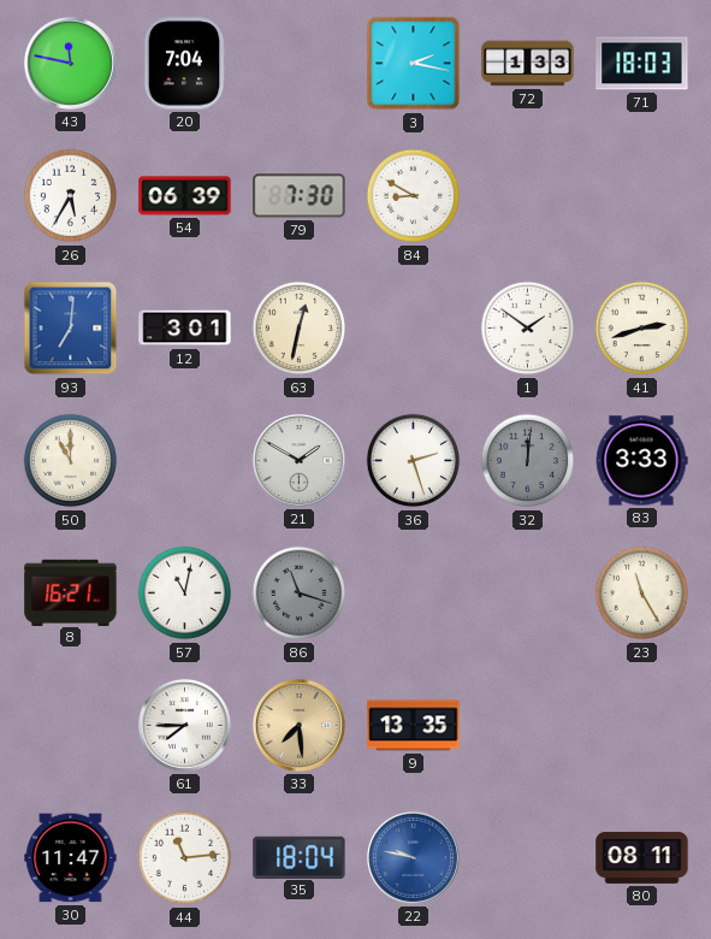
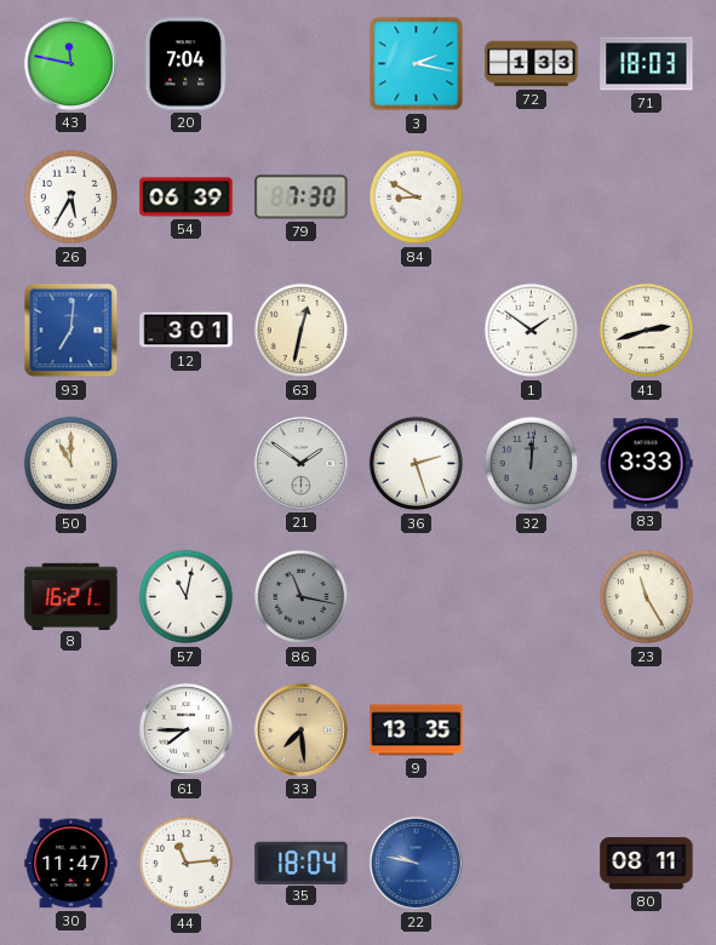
21: 1:50 -> 1:51 (300, 463)
86: 11:18 -> 11:17 (302, 597)
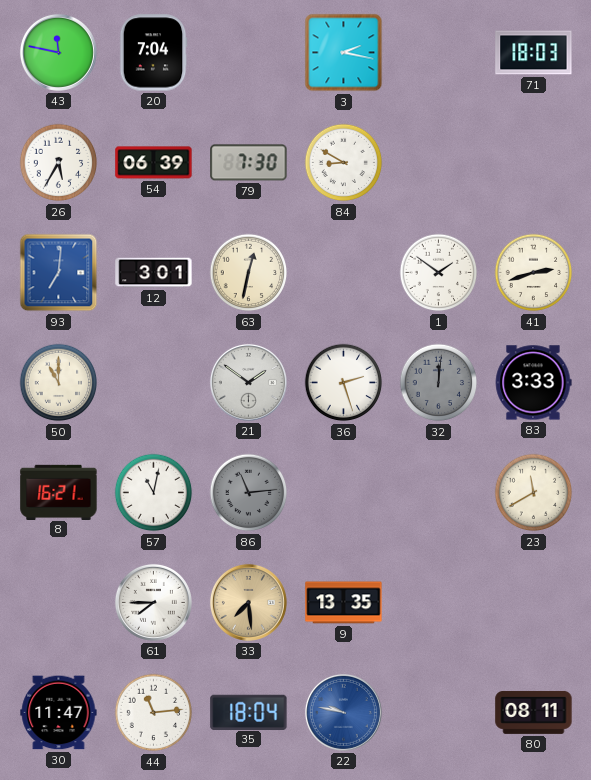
72: 1:33 -> none (532, 64)
86: 11:17 -> 11:14 (249, 493)
23: 11:25 -> 11:40 (534, 493)
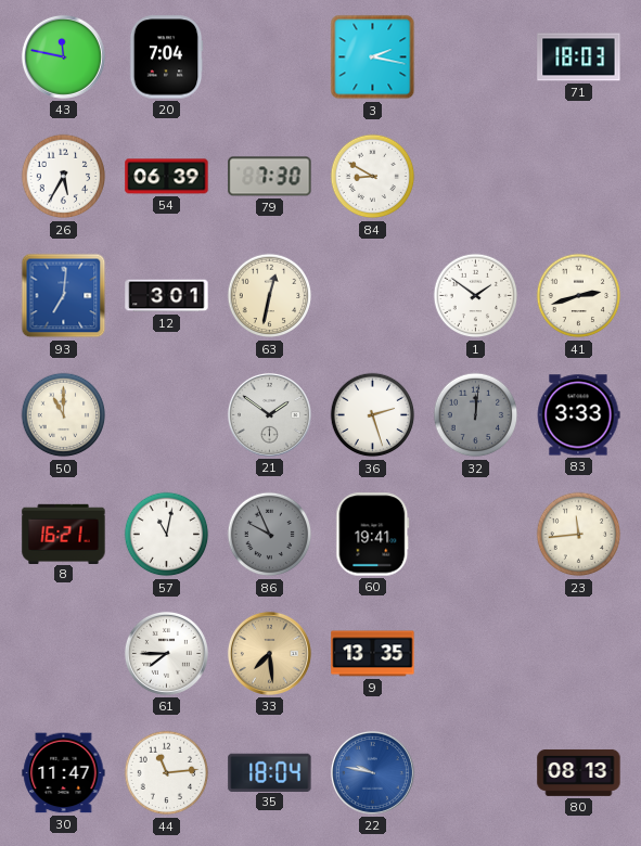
86: 11:14 -> 9:56 (270, 535)
60: none -> 19:41 (373, 535)
23: 11:40 -> 11:44 (579, 535)
80: 08:11 -> 08:13 (579, 772)
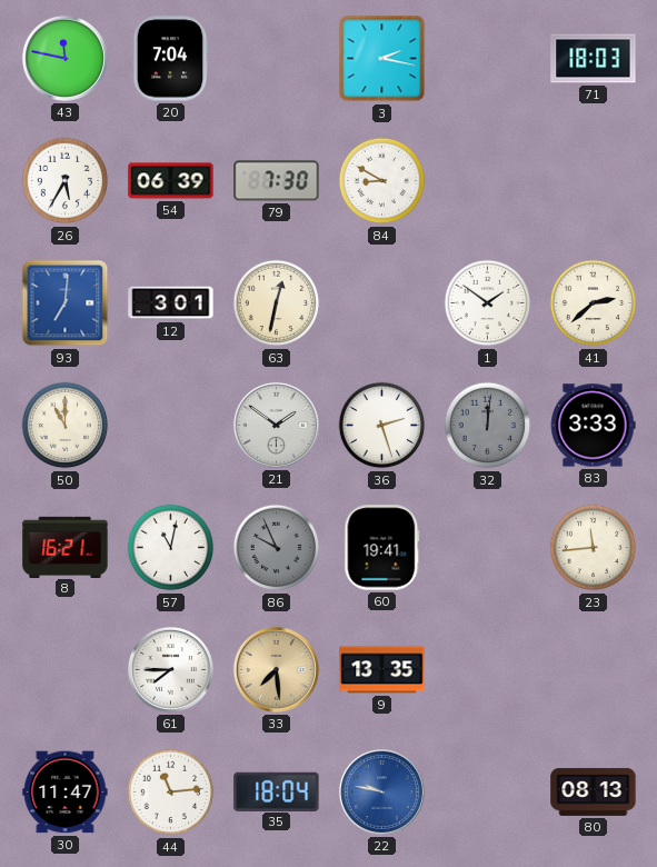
41: 2:42 -> 2:38 (594, 303)
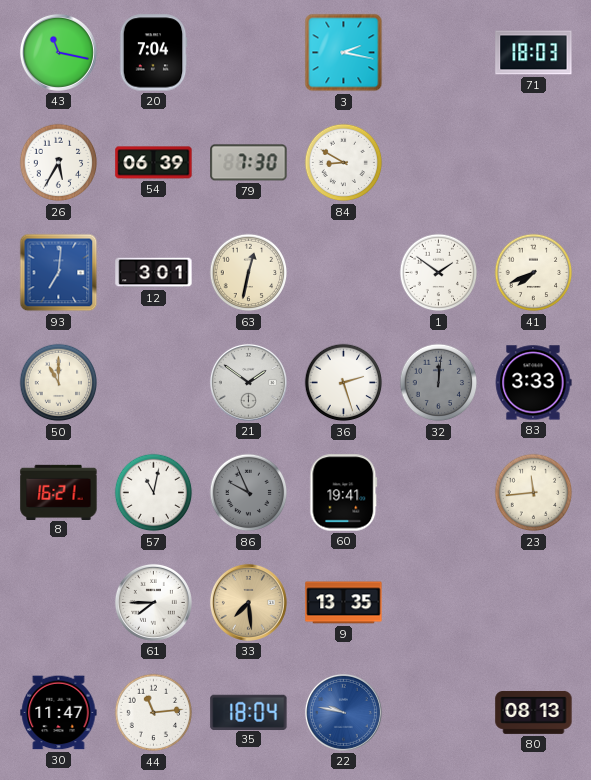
43: 11:47 -> 11:17 (58, 52)
41: 2:38 -> 7:41 (534, 273)
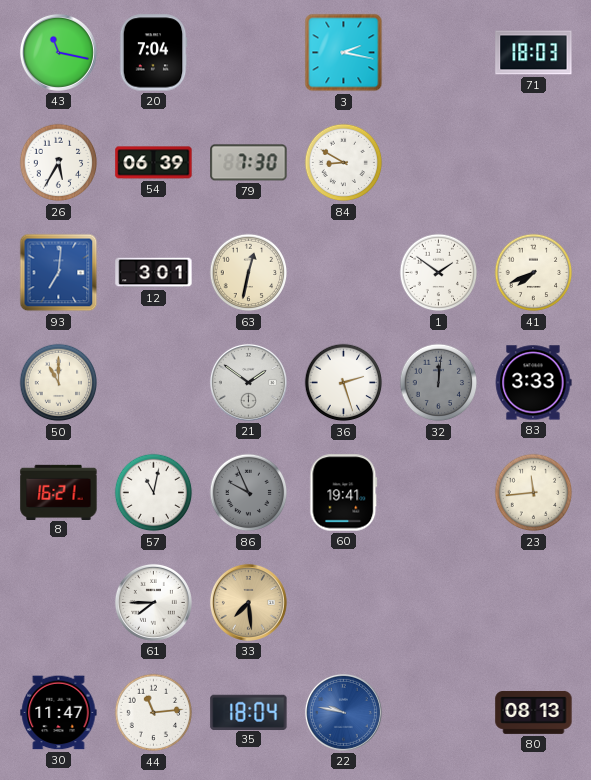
9: 13:35 -> none (344, 603)
